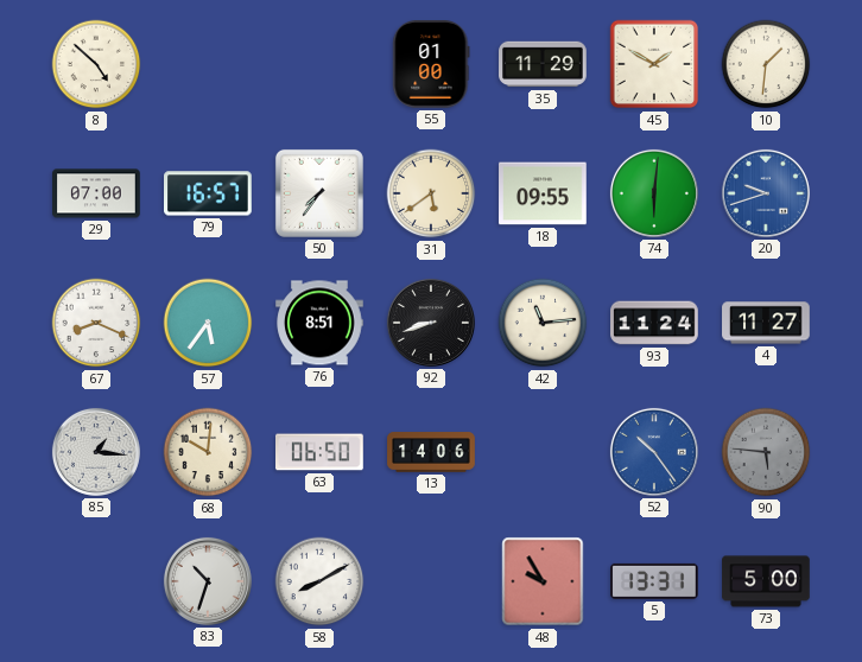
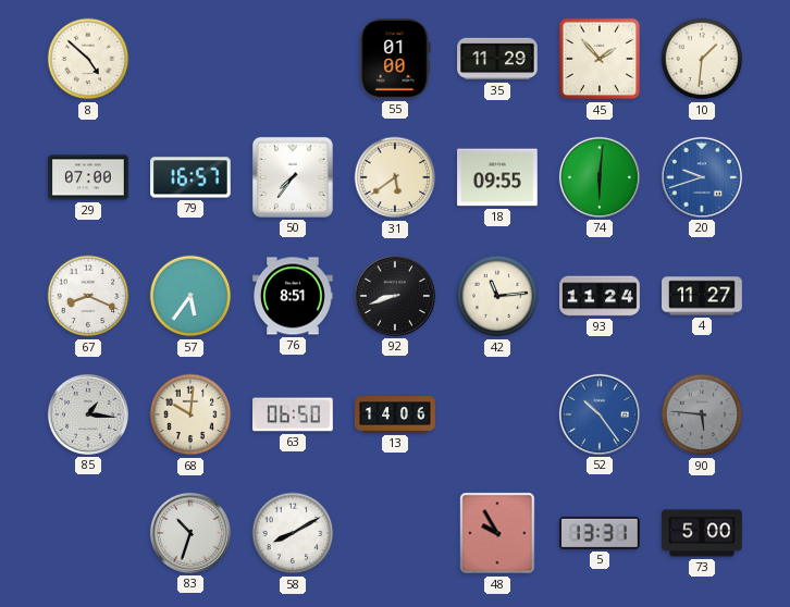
45: 1:50 -> 1:53 (600, 59)
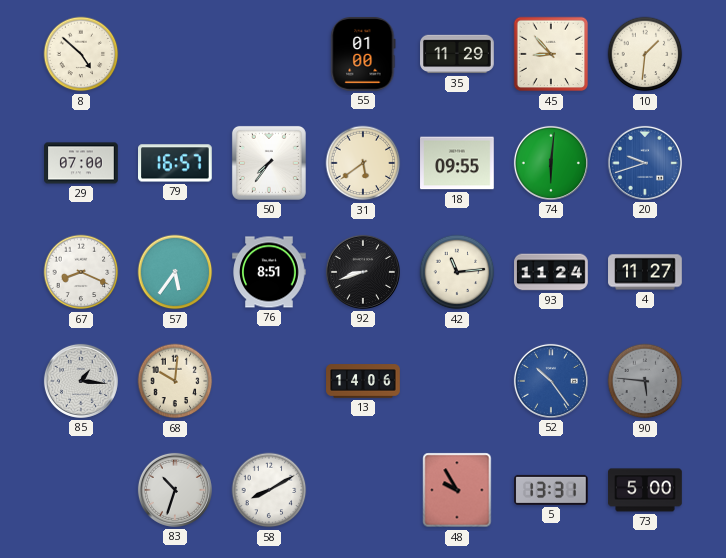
45: 1:53 -> 8:53 (551, 54)
63: 06:50 -> none (293, 414)
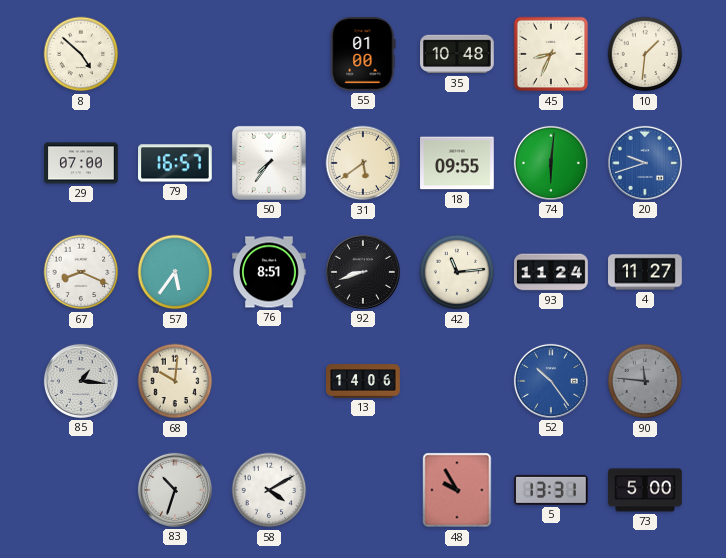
35: 11:29 -> 10:48 (457, 54)
45: 8:53 -> 8:34 (551, 54)
90: 5:46 -> 11:46 (645, 381)
58: 8:10 -> 4:10 (269, 490)
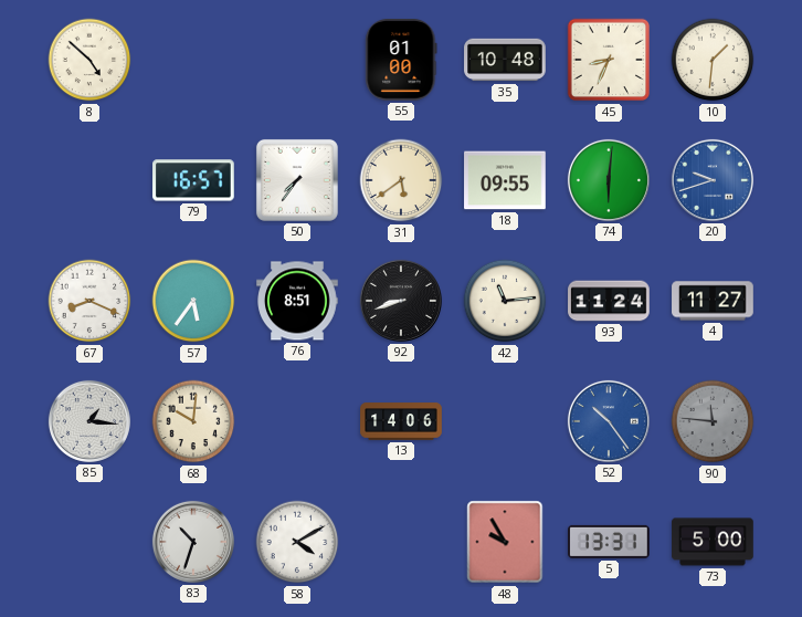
29: 07:00 -> none (81, 163)
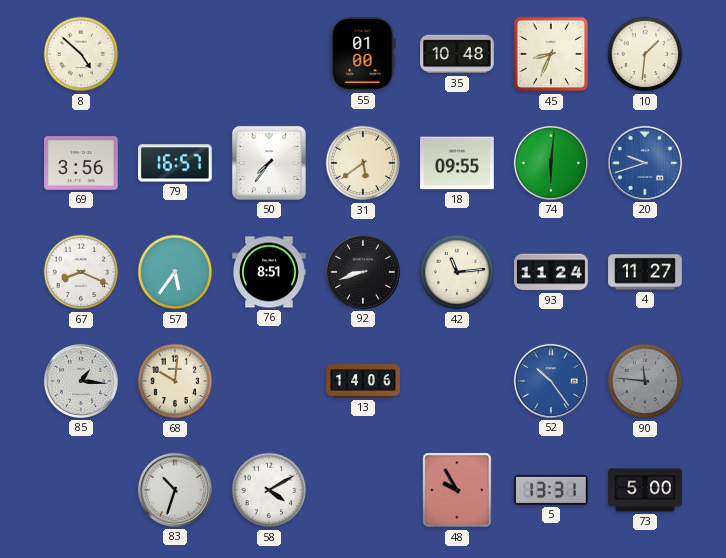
69: none -> 3:56 (81, 163)
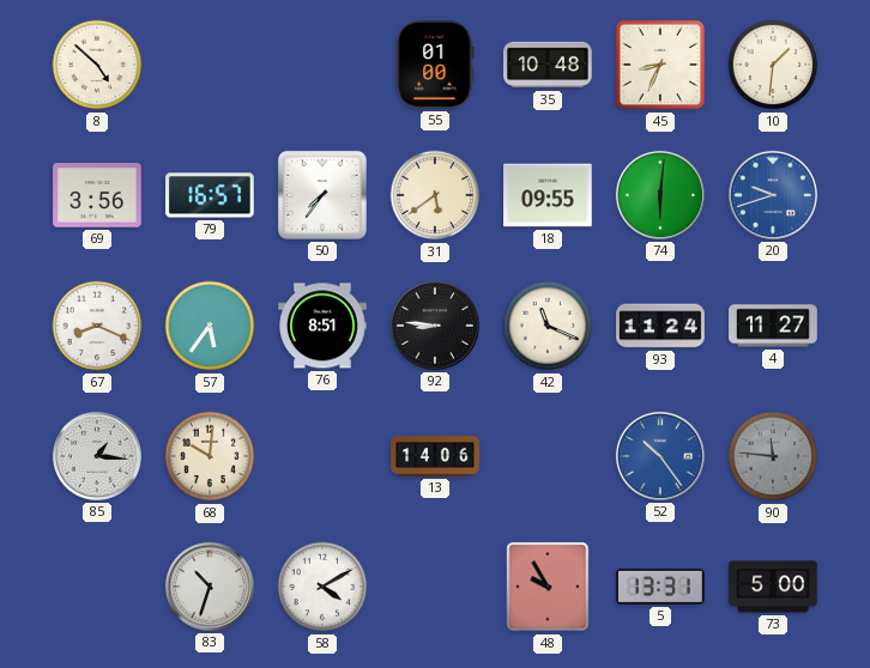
92: 8:42 -> 8:46 (435, 326)
42: 11:14 -> 11:19 (548, 326)
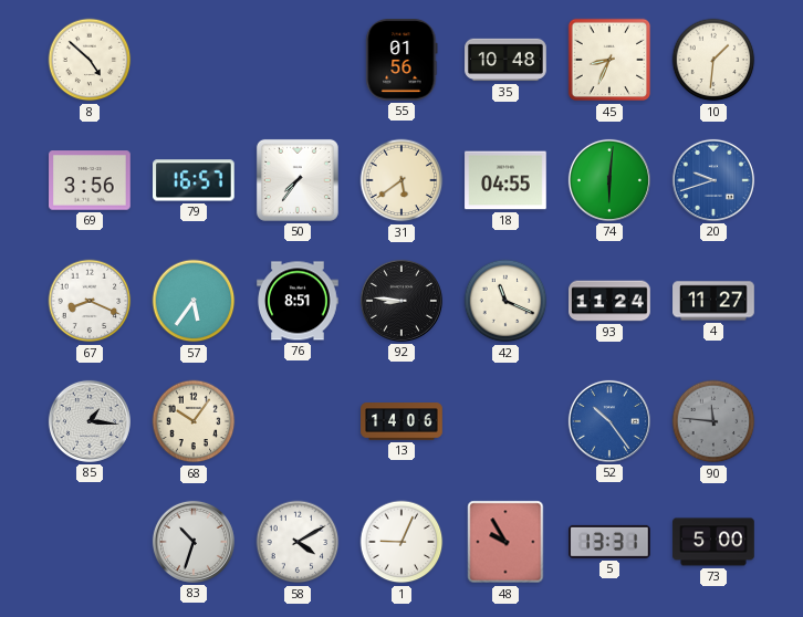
55: 01:00 -> 01:56 (401, 61)
18: 09:55 -> 04:55 (505, 180)
68: 10:01 -> 10:06 (194, 421)
1: none -> 9:04 (401, 542)
